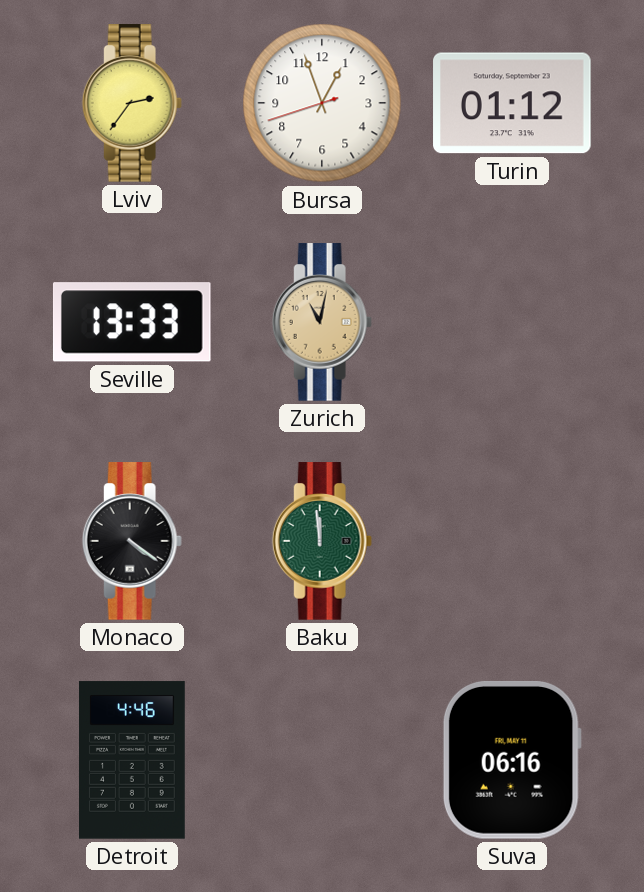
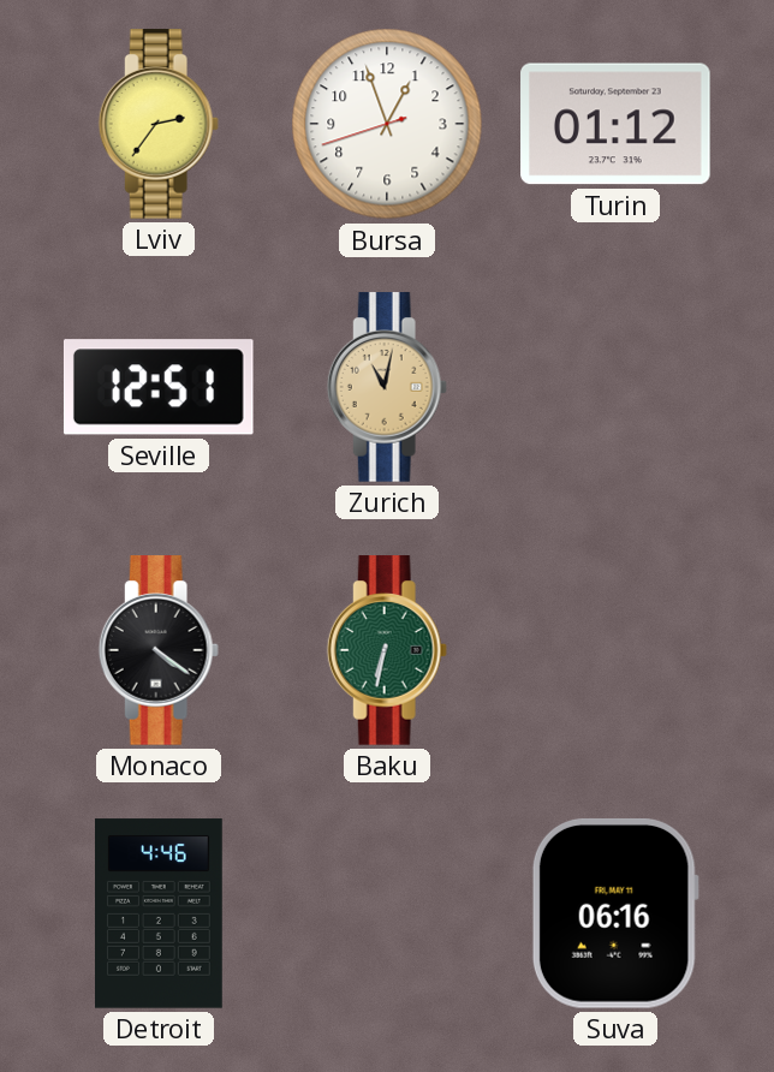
Seville: 13:33 -> 12:51 (159, 387)
Baku: 11:59 -> 6:32 (387, 650)
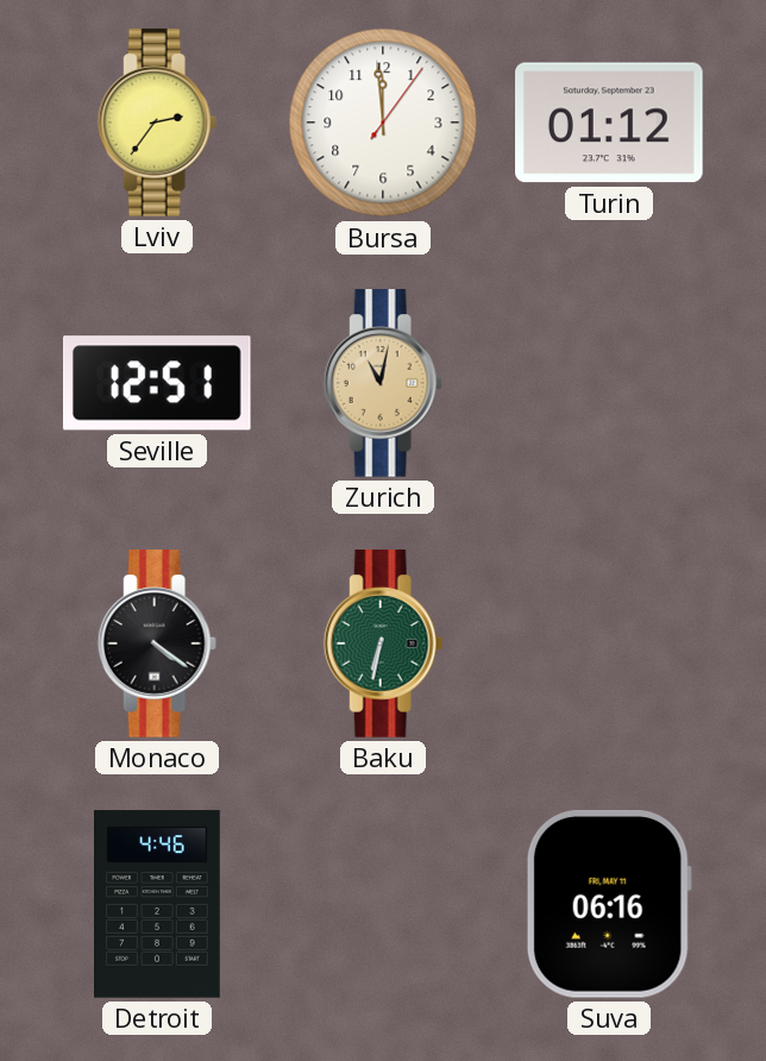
Bursa: 12:56 -> 11:59 (383, 123)
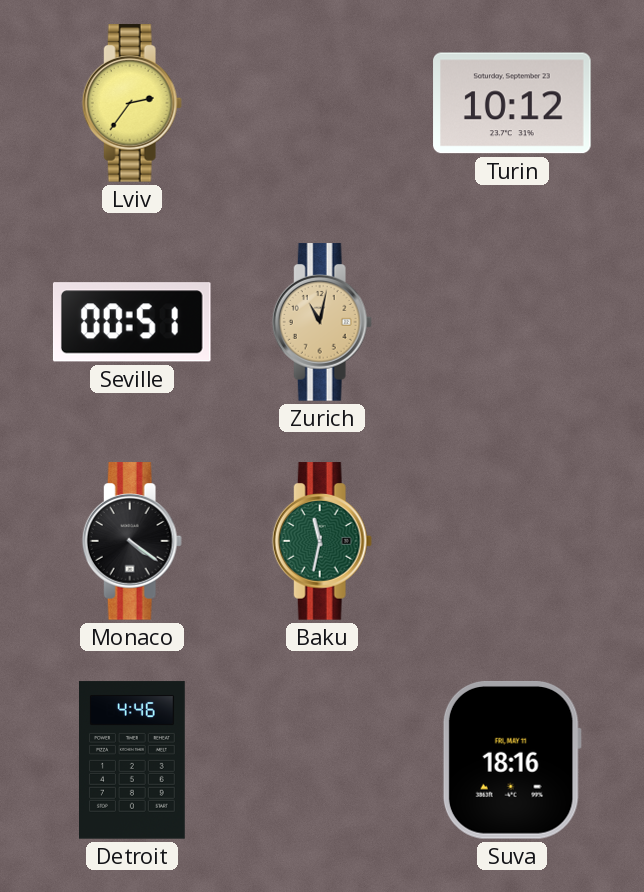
Bursa: 11:59 -> none (383, 123)
Turin: 01:12 -> 10:12 (512, 103)
Seville: 12:51 -> 00:51 (132, 322)
Baku: 6:32 -> 11:32 (322, 541)
Suva: 06:16 -> 18:16 (512, 760)
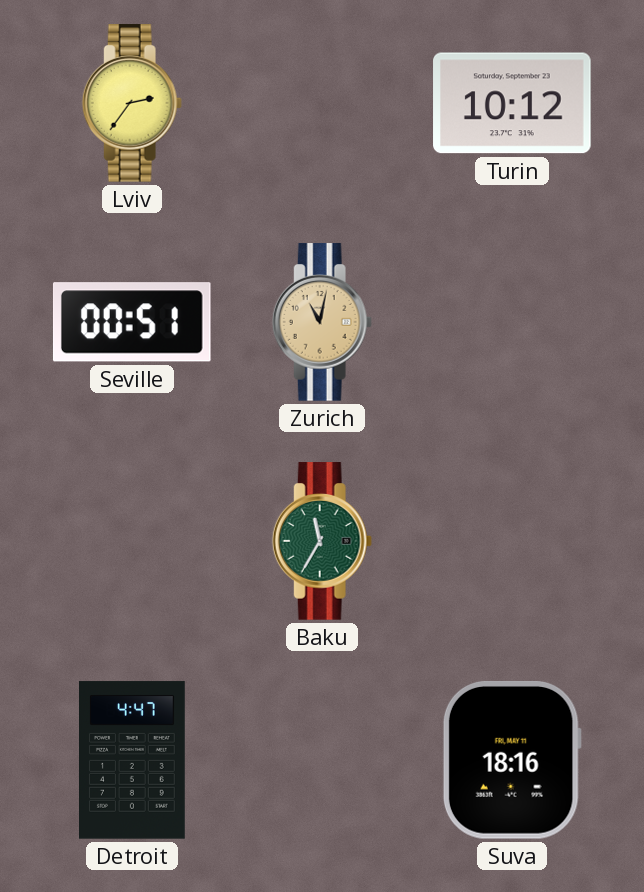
Monaco: 4:21 -> none (132, 541)
Baku: 11:32 -> 11:35 (322, 541)
Detroit: 4:46 -> 4:47 (133, 760)
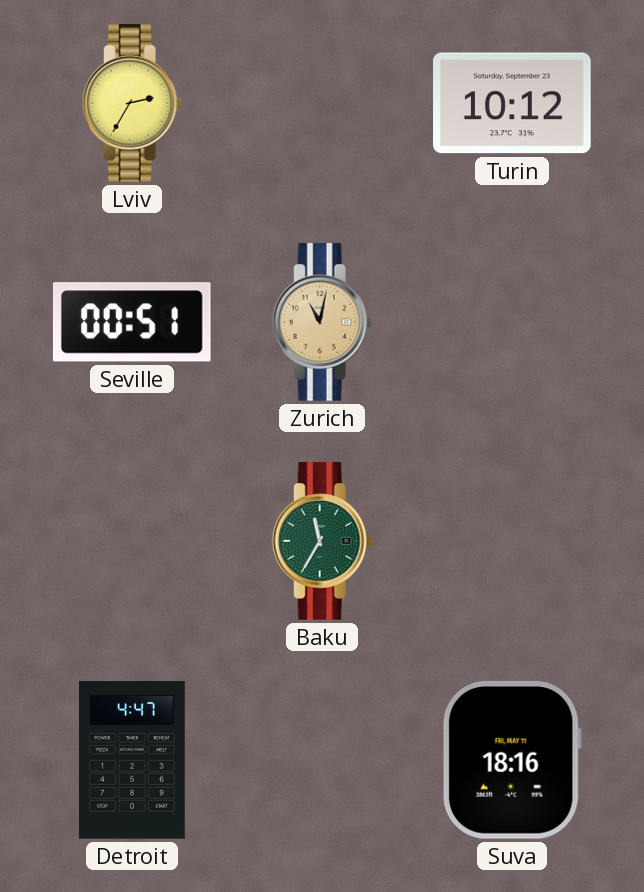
Lviv: 2:36 -> 2:35 (132, 103)
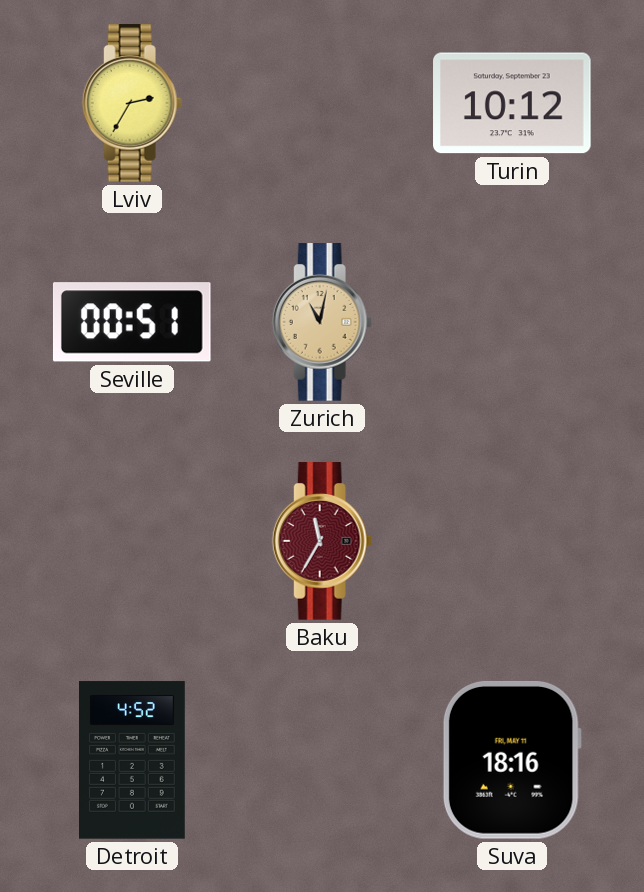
Baku dial: green -> burgundy (322, 541)
Detroit: 4:47 -> 4:52 (133, 760)
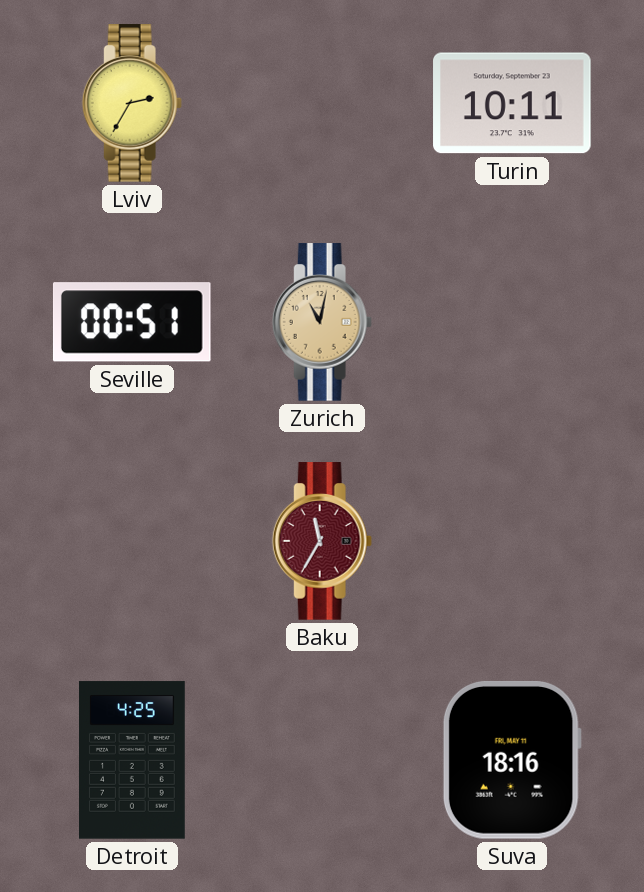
Turin: 10:12 -> 10:11 (512, 103)
Detroit: 4:52 -> 4:25 (133, 760)
